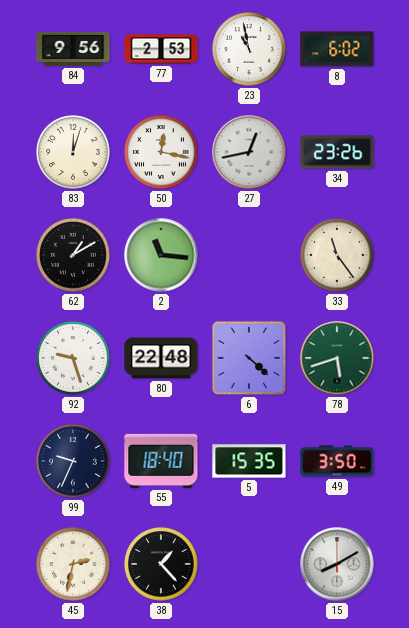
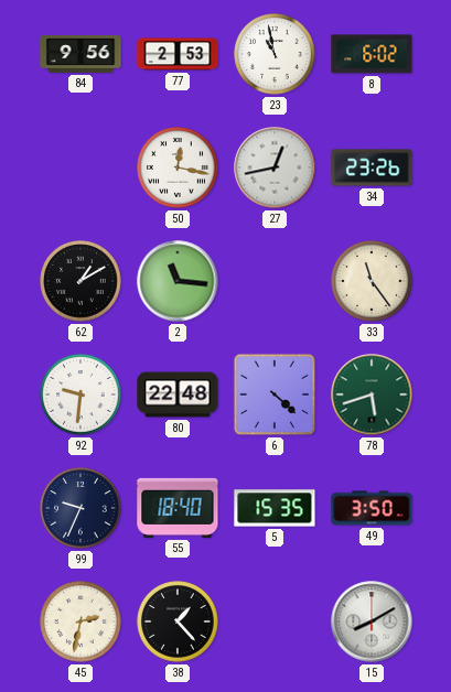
83: 12:03 -> none (73, 152)
92: 9:27 -> 9:31 (80, 394)
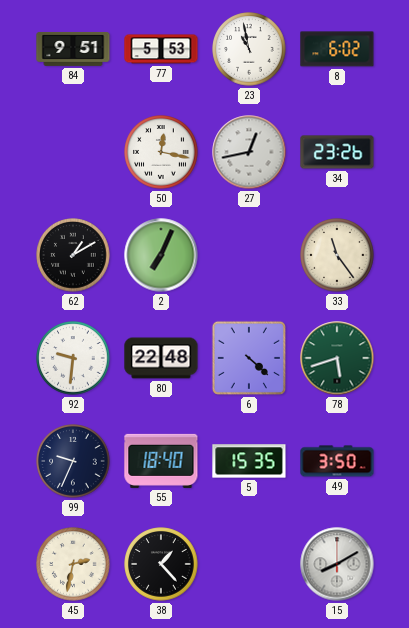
84: 9:56 -> 9:51 (73, 49)
77: 2:53 -> 5:53 (161, 49)
2: 11:16 -> 7:04 (161, 255)
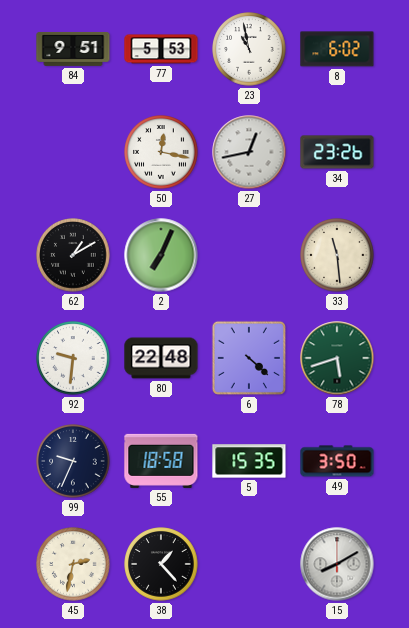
33: 11:24 -> 11:29 (337, 255)
55: 18:40 -> 18:58 (161, 461)
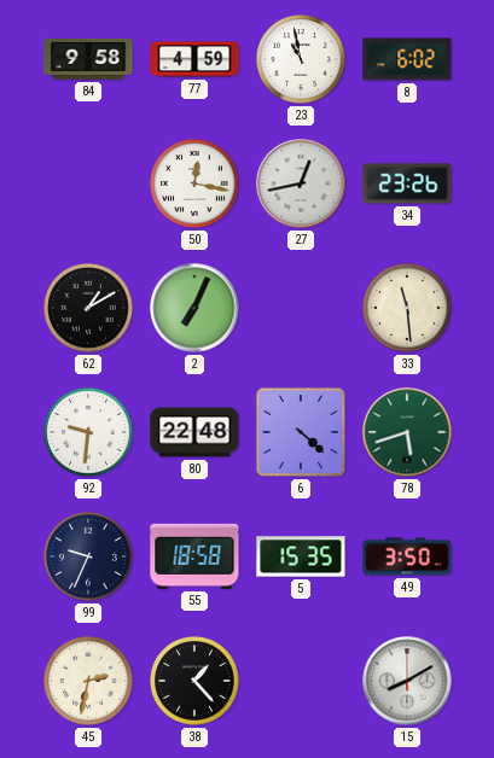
84: 9:51 -> 9:58 (88, 59)
77: 5:53 -> 4:59 (194, 59)
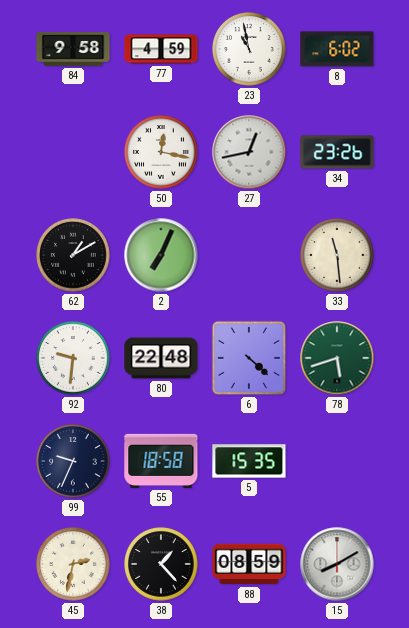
49: 3:50 -> none (407, 556)
88: none -> 08:59 (249, 564)
